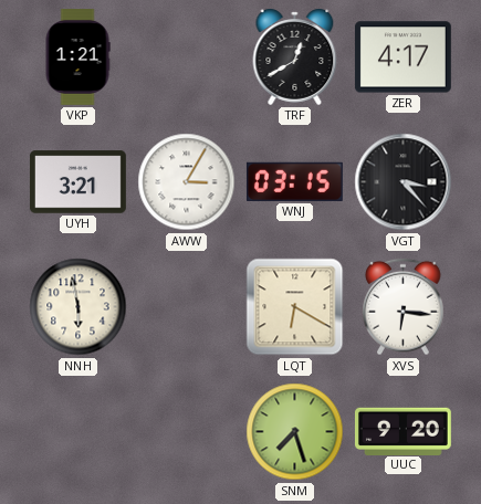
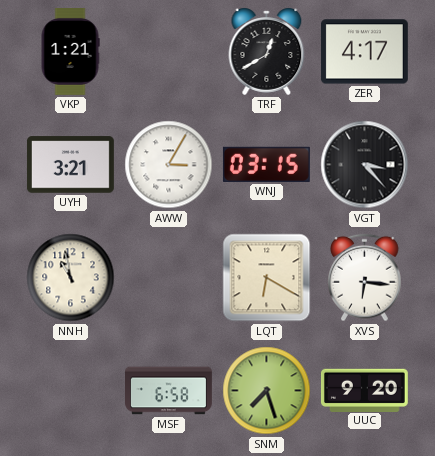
NNH: 5:58 -> 10:58 (71, 278)
MSF: none -> 6:58 (169, 391)
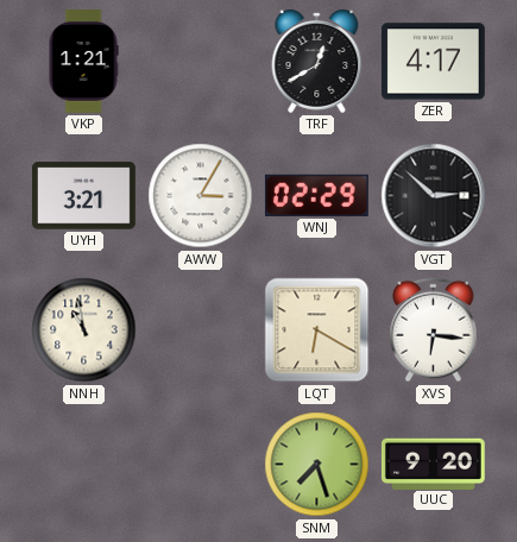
WNJ: 03:15 -> 02:29 (316, 195)
VGT: 3:23 -> 2:52 (434, 196)
MSF: 6:58 -> none (169, 391)
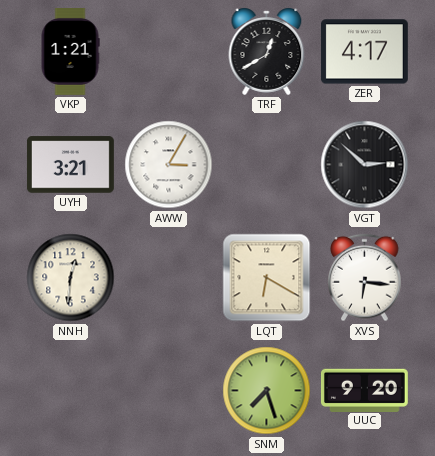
WNJ: 02:29 -> none (316, 195)
NNH: 10:58 -> 12:31 (71, 278)
